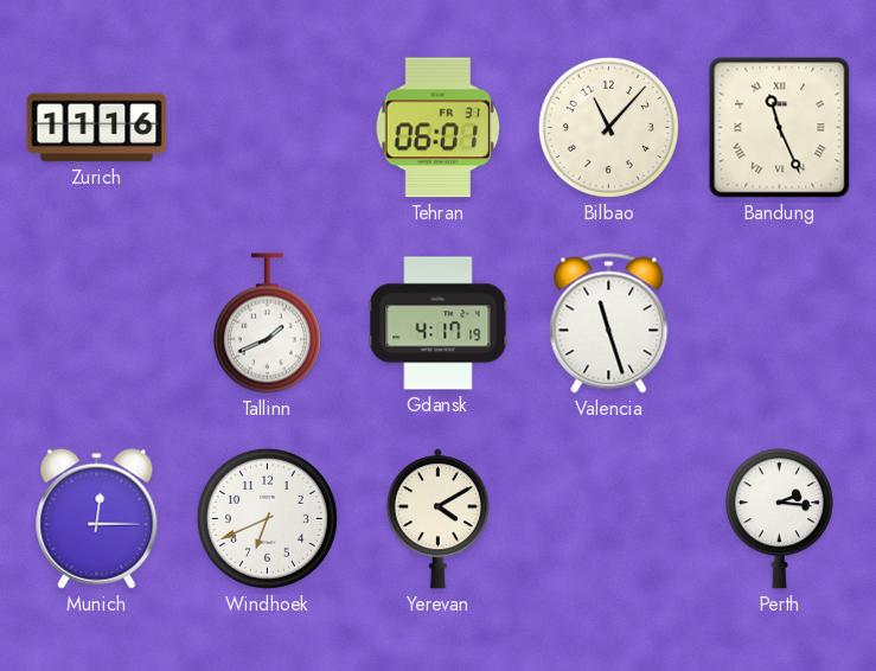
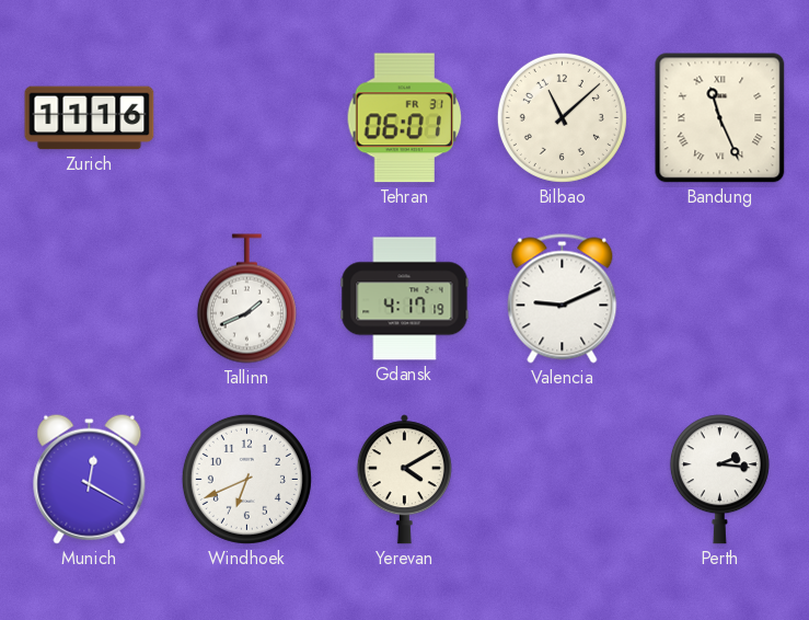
Bilbao: 11:07 -> 11:08 (562, 117)
Valencia: 11:27 -> 9:11 (563, 299)
Munich: 12:15 -> 12:20 (90, 479)
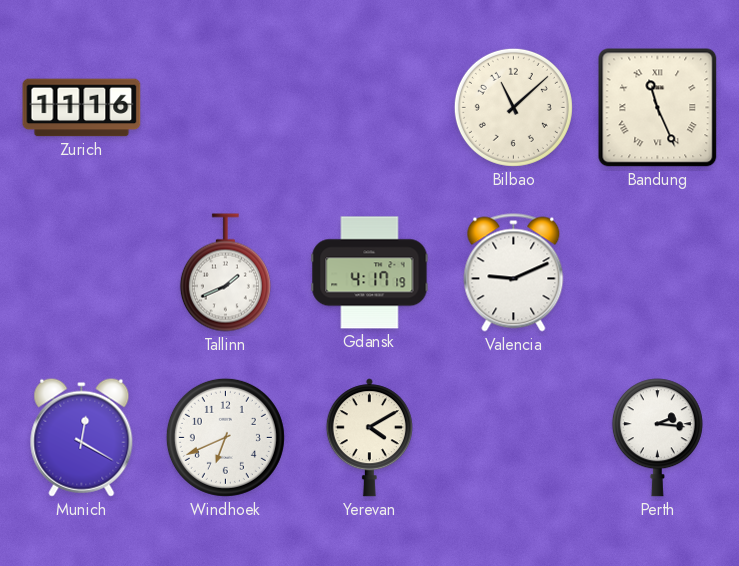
Tehran: 06:01 -> none (405, 118)
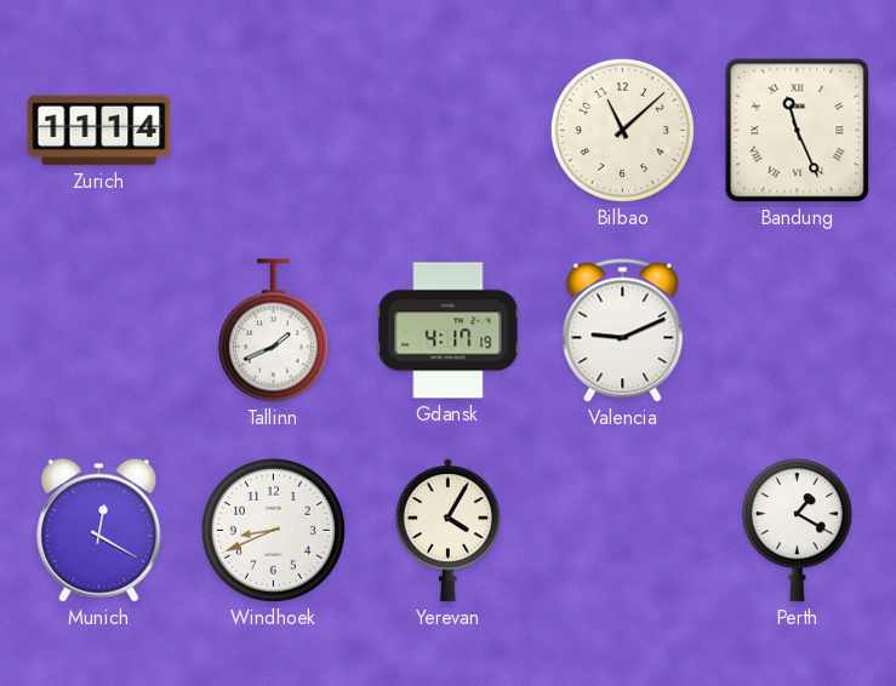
Zurich: 11:16 -> 11:14 (99, 131)
Windhoek: 6:41 -> 8:41 (273, 530)
Yerevan: 4:10 -> 4:05 (447, 531)
Perth: 2:16 -> 1:20 (797, 531)
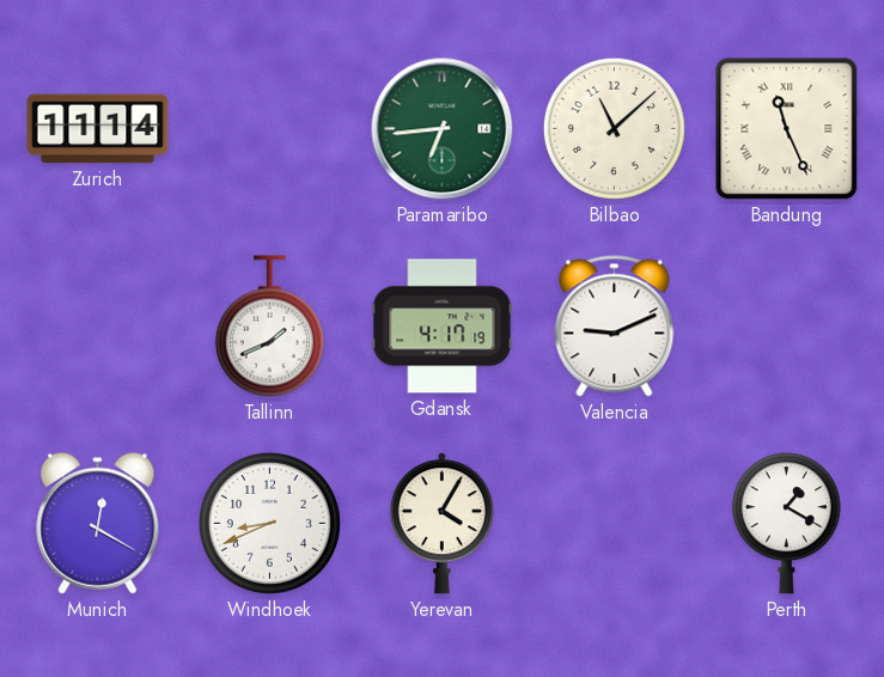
Paramaribo: none -> 6:44 (443, 129)
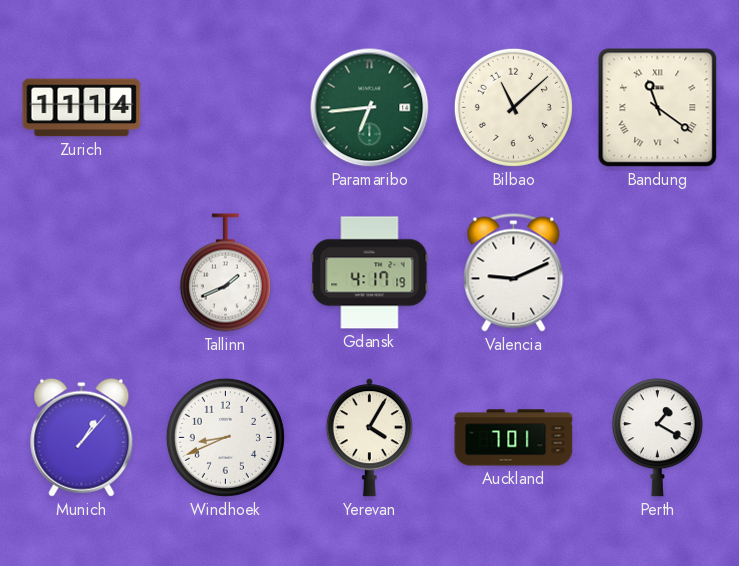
Bandung: 11:26 -> 11:21 (658, 108)
Munich: 12:20 -> 1:07 (82, 437)
Auckland: none -> 7:01 (514, 438)
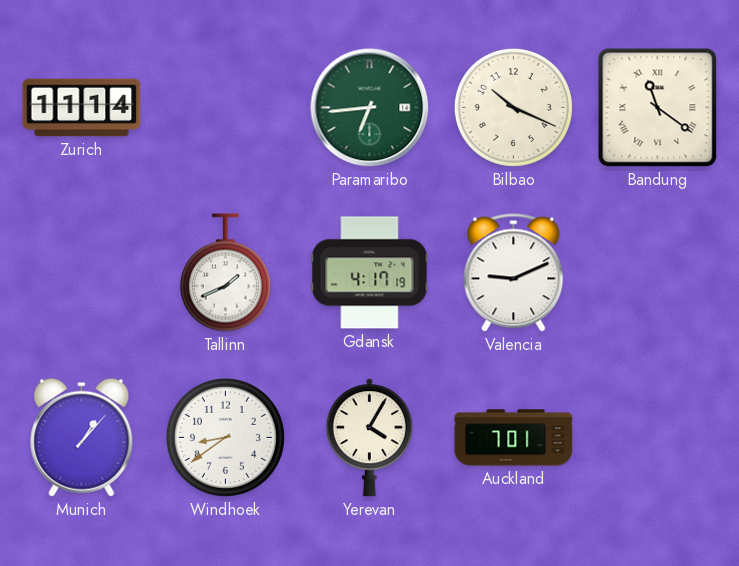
Bilbao: 11:08 -> 10:19 (513, 107)
Windhoek: 8:41 -> 8:39 (225, 437)
Perth: 1:20 -> none (657, 438)
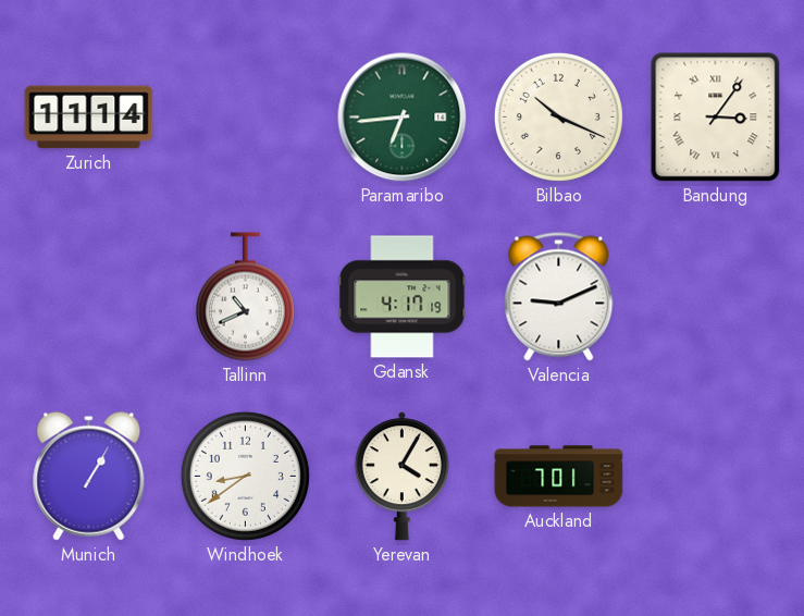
Bandung: 11:21 -> 3:06 (716, 118)
Tallinn: 1:41 -> 10:41 (245, 297)
Munich: 1:07 -> 1:05 (89, 476)
